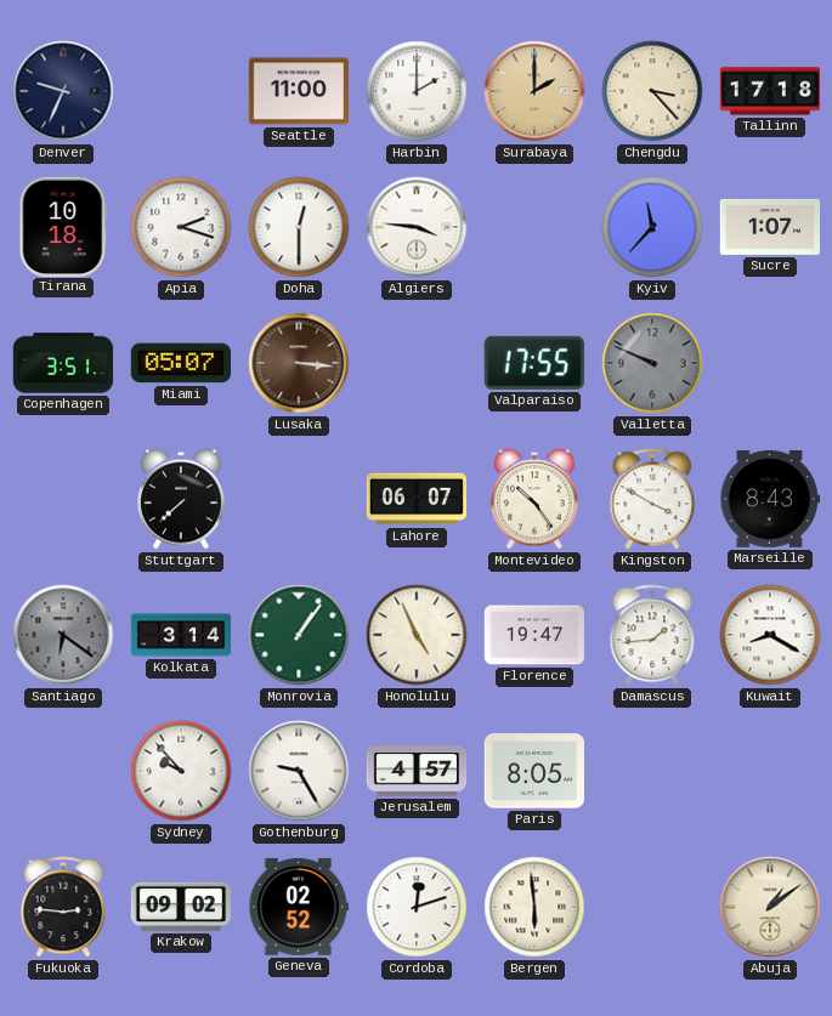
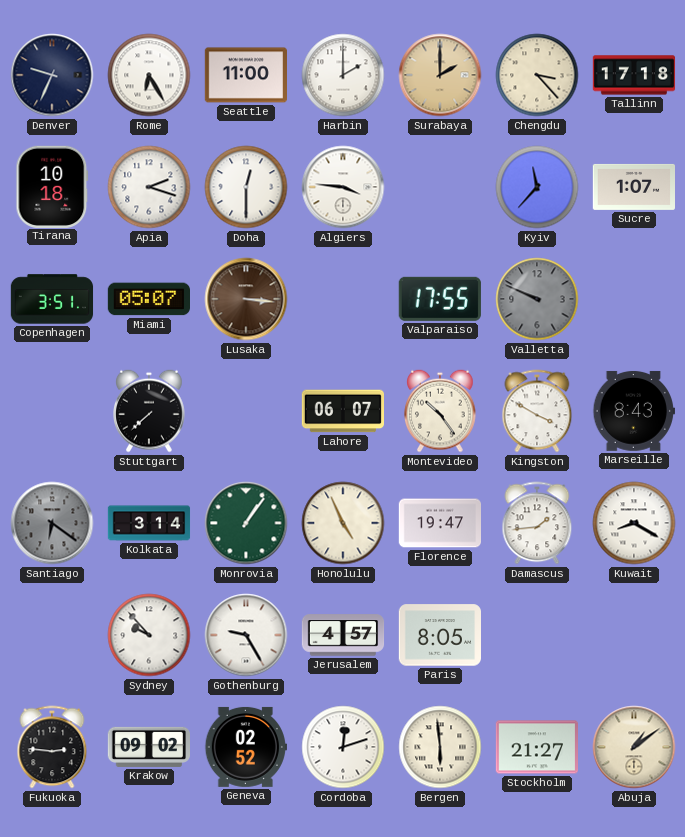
Rome: none -> 6:25 (149, 75)
Stockholm: none -> 21:27 (536, 747)
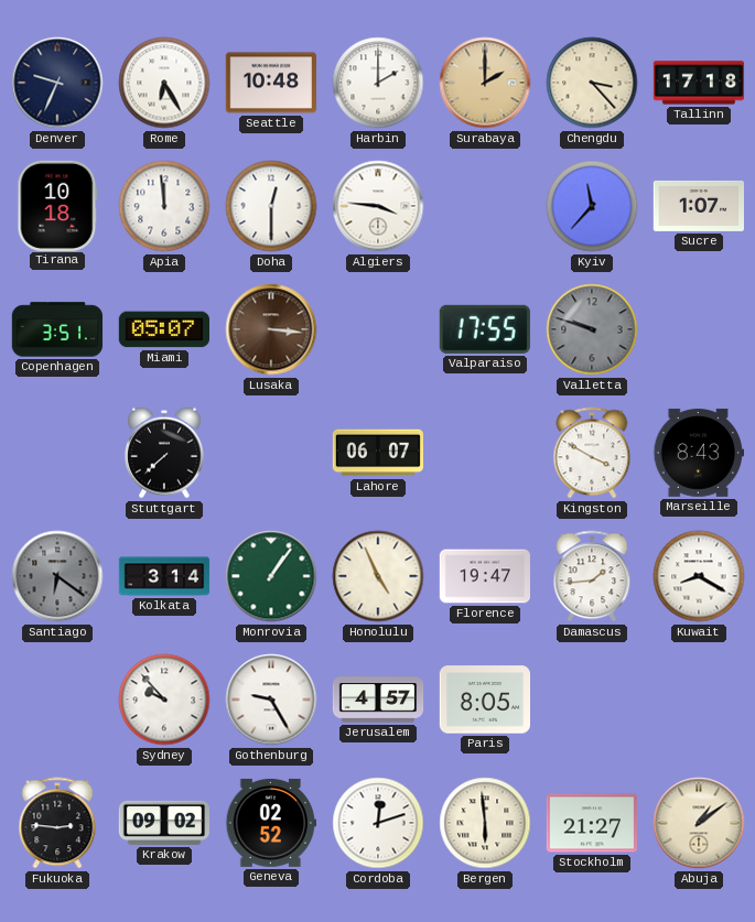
Seattle: 11:00 -> 10:48 (270, 83)
Apia: 2:18 -> 11:59 (164, 206)
Valletta: 9:49 -> 9:48 (592, 329)
Montevideo: 10:24 -> none (440, 411)
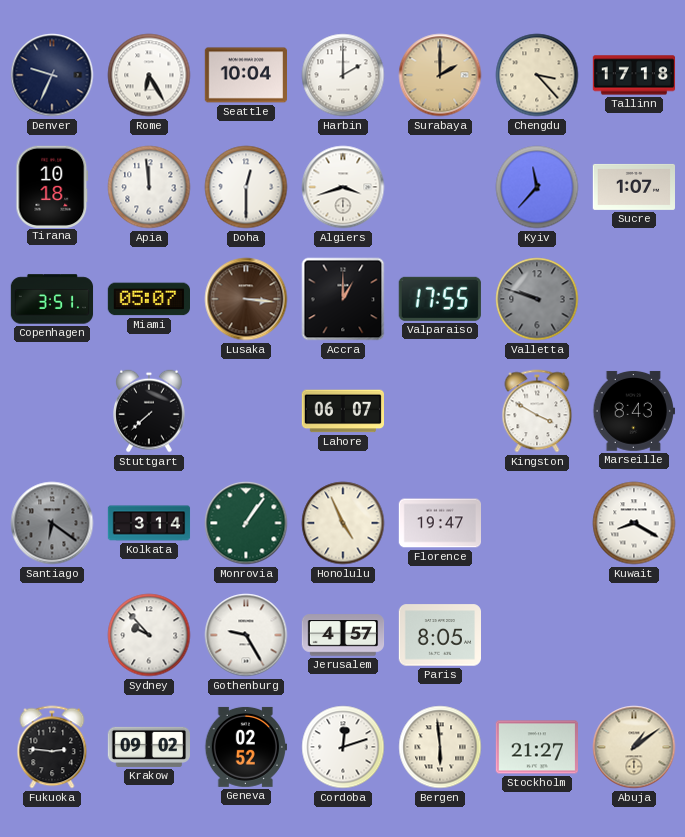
Seattle: 10:48 -> 10:04 (245, 75)
Algiers: 3:46 -> 3:42 (343, 187)
Accra: none -> 1:00 (343, 299)
Damascus: 1:44 -> none (592, 576)
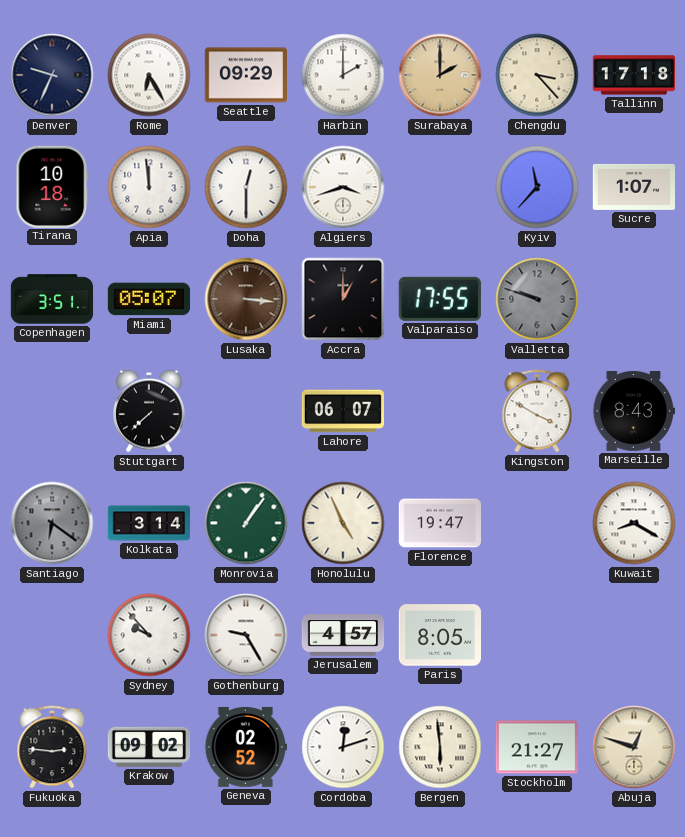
Seattle: 10:04 -> 09:29 (245, 75)
Abuja: 1:09 -> 12:48 (634, 747)
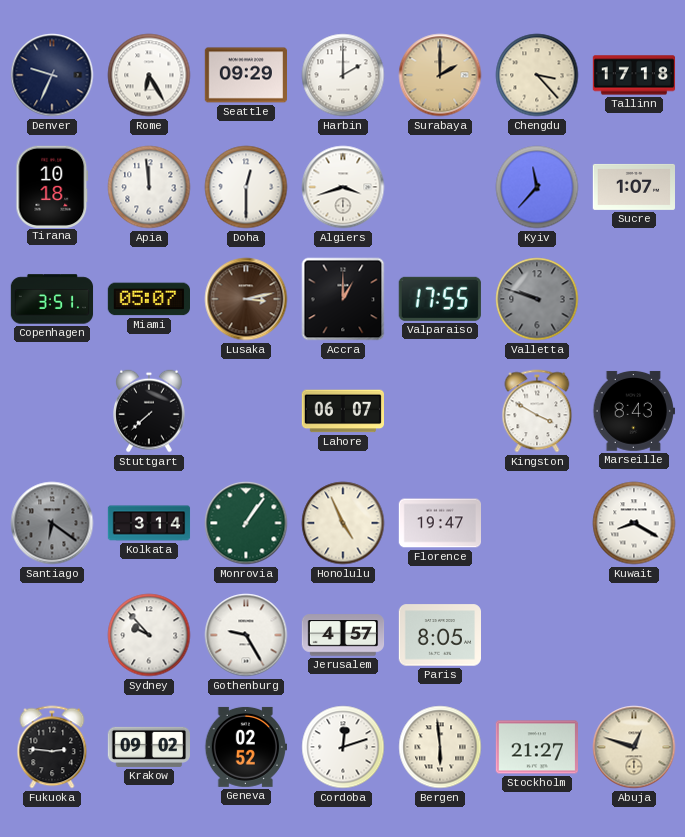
Lusaka: 3:16 -> 3:13 (246, 299)
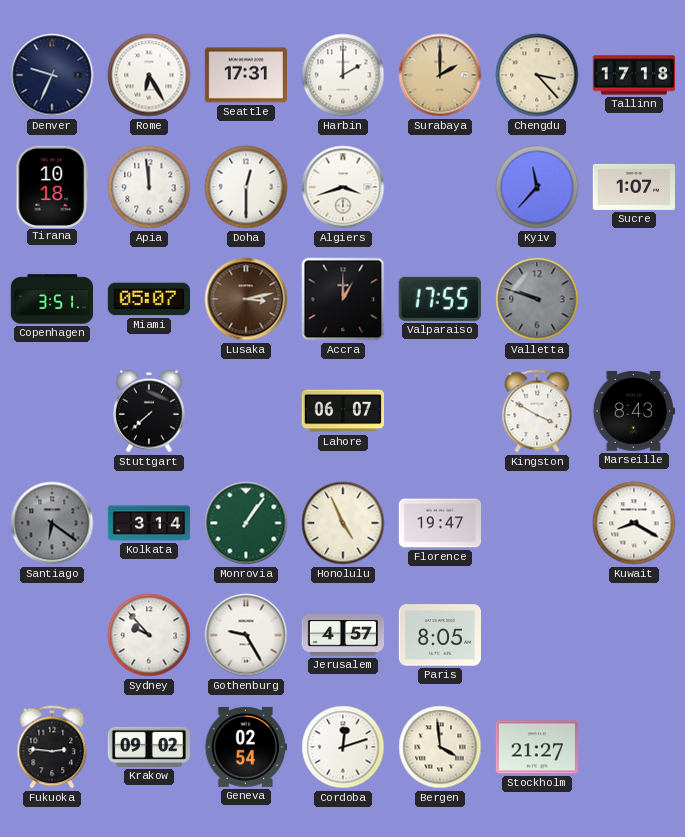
Seattle: 09:29 -> 17:31 (245, 75)
Geneva: 02:52 -> 02:54 (245, 747)
Bergen: 5:59 -> 3:59 (440, 747)
Abuja: 12:48 -> none (634, 747)
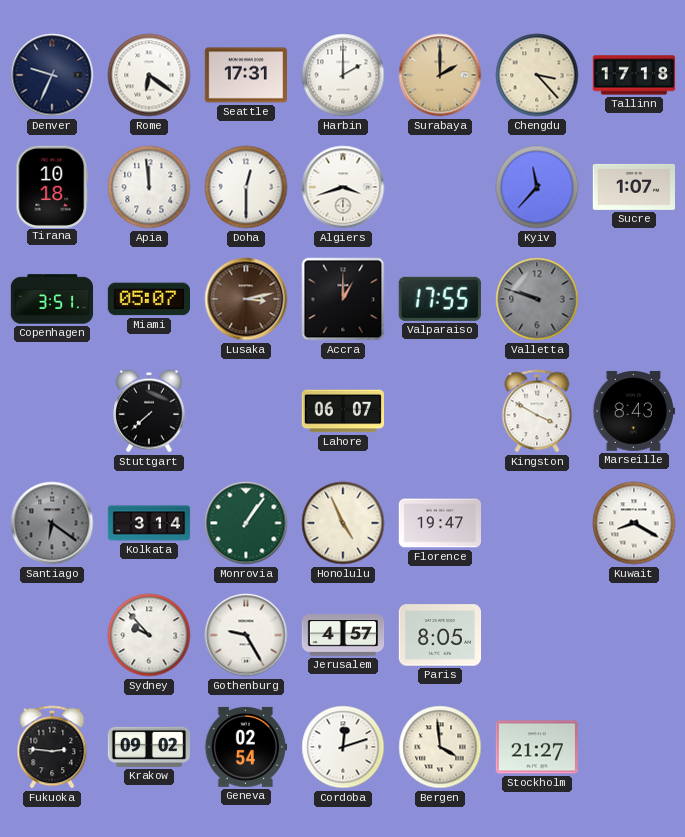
Rome: 6:25 -> 6:21 (149, 75)
